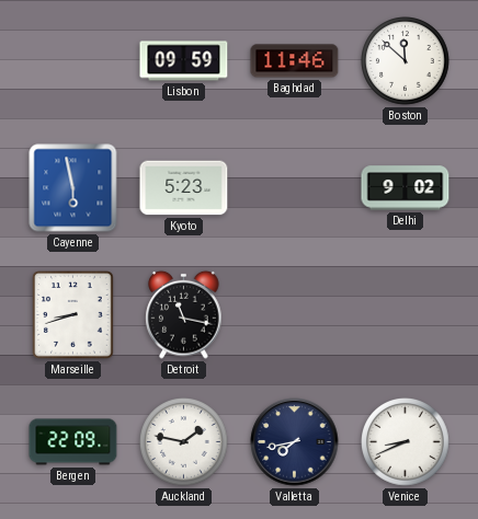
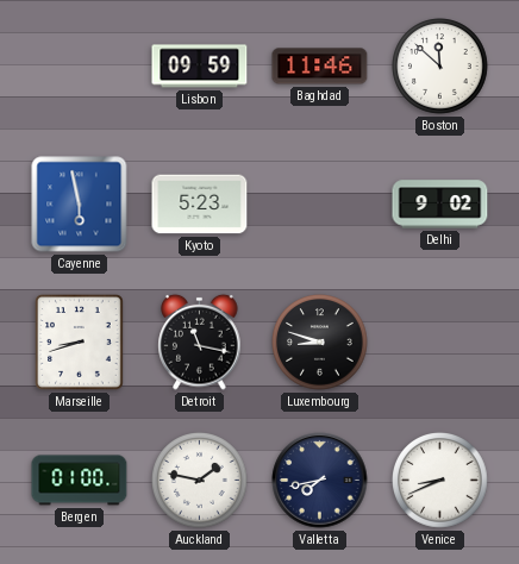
Luxembourg: none -> 8:48 (320, 343)
Bergen: 22:09 -> 01:00 (80, 481)
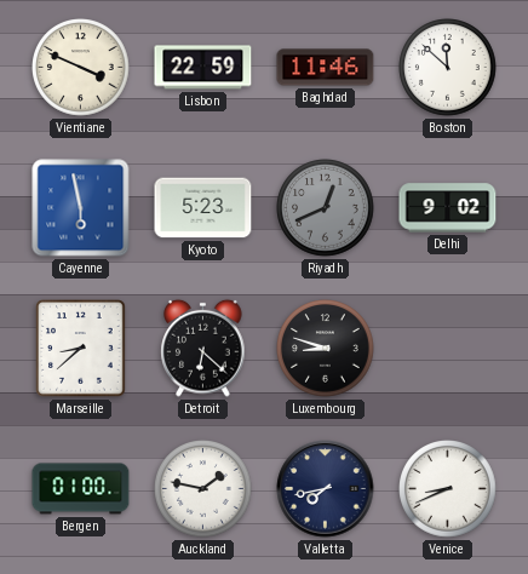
Vientiane: none -> 3:49 (81, 68)
Lisbon: 09:59 -> 22:59 (203, 68)
Riyadh: none -> 12:41 (326, 208)
Marseille: 8:42 -> 8:38 (81, 349)
Detroit: 11:17 -> 6:22 (203, 348)
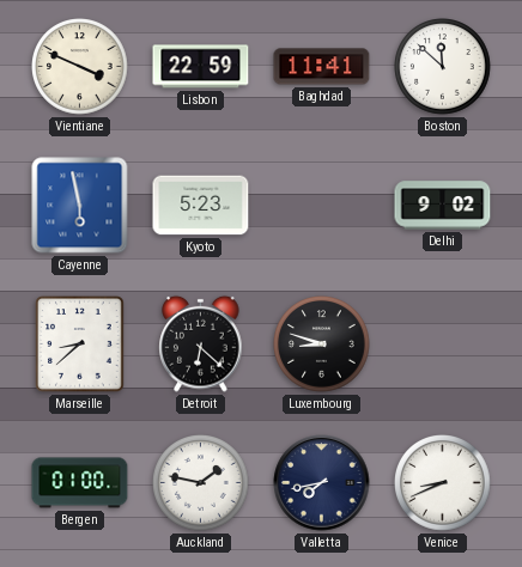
Baghdad: 11:46 -> 11:41 (322, 67)
Riyadh: 12:41 -> none (326, 208)
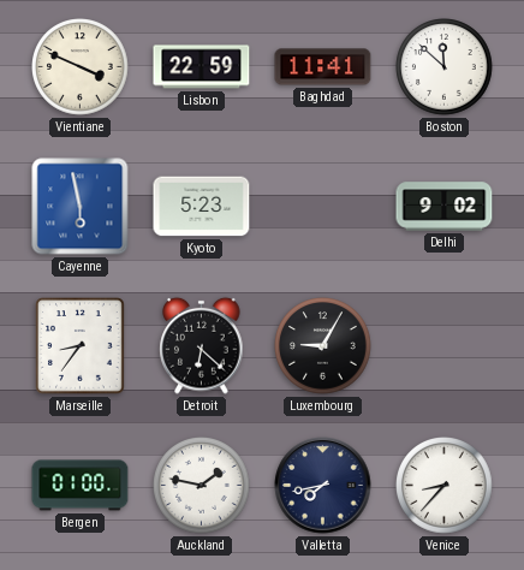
Marseille: 8:38 -> 8:36 (81, 346)
Luxembourg: 8:48 -> 9:05 (323, 346)
Venice: 8:41 -> 8:37 (445, 486)
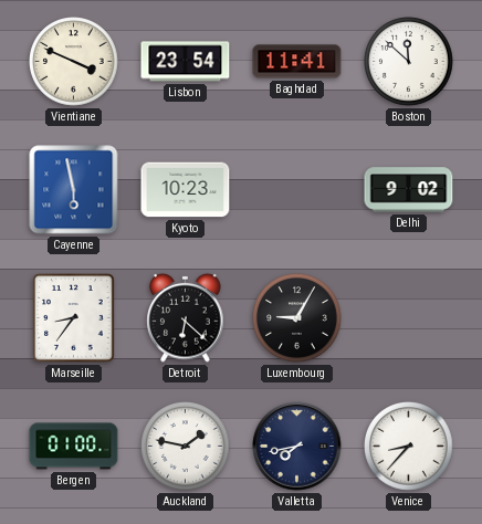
Lisbon: 22:59 -> 23:54 (186, 62)
Kyoto: 5:23 -> 10:23 (186, 190)
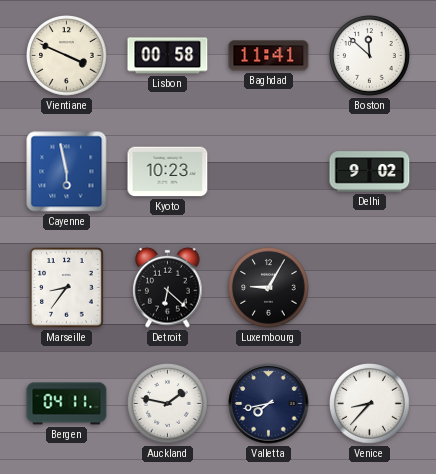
Lisbon: 23:54 -> 00:58 (168, 56)
Bergen: 01:00 -> 04:11 (67, 404)
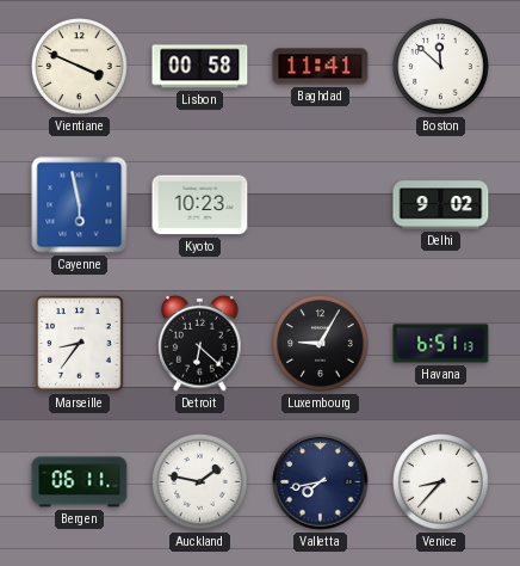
Havana: none -> 6:51 (441, 344)
Bergen: 04:11 -> 06:11 (80, 482)
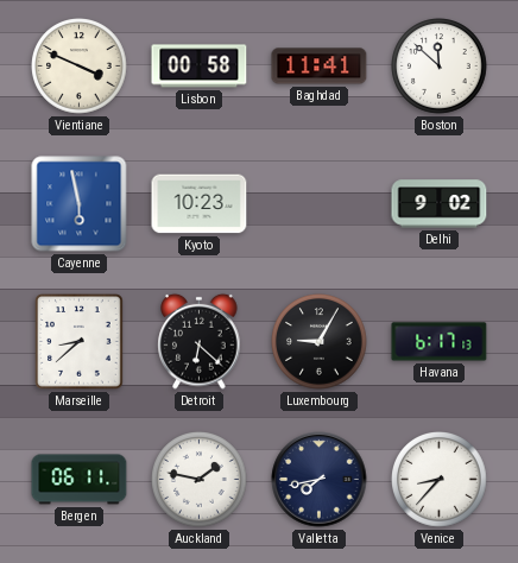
Marseille: 8:36 -> 8:38 (80, 342)
Havana: 6:51 -> 6:17 (440, 342)
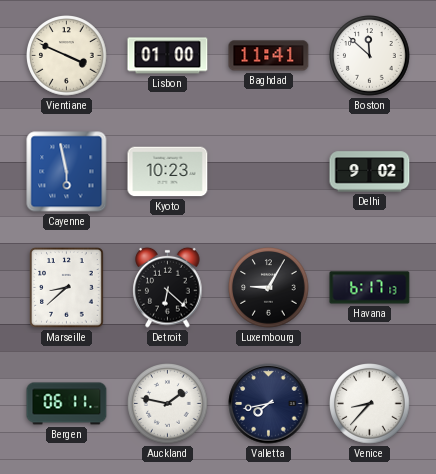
Lisbon: 00:58 -> 01:00 (168, 56)
